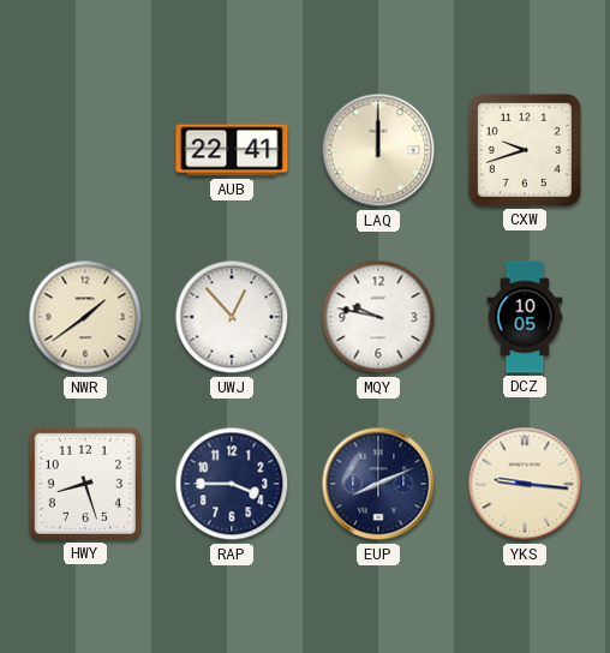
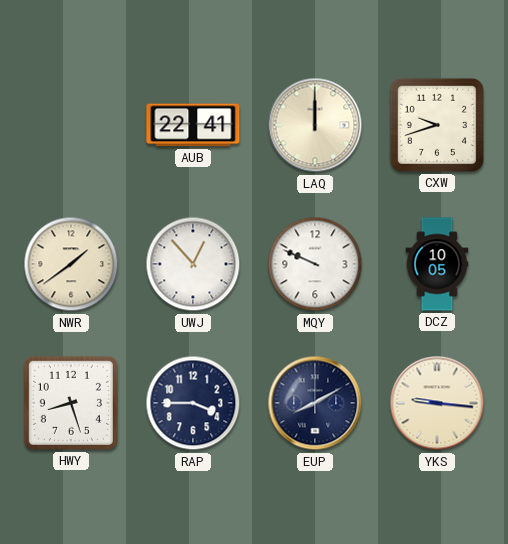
MQY: 9:47 -> 9:49 (315, 264)
EUP: 8:11 -> 8:10 (315, 403)
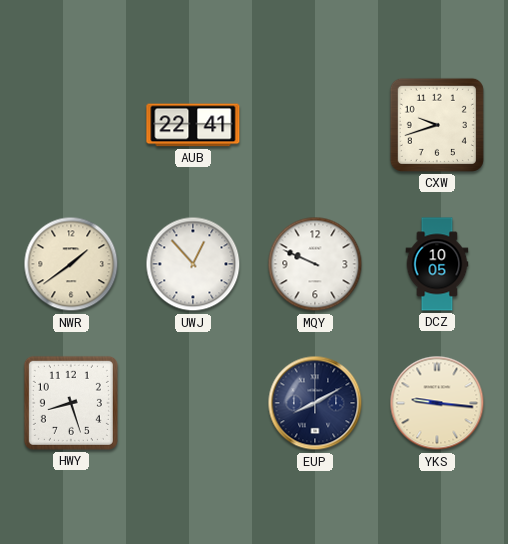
LAQ: 12:00 -> none (315, 125)
RAP: 3:45 -> none (193, 403)
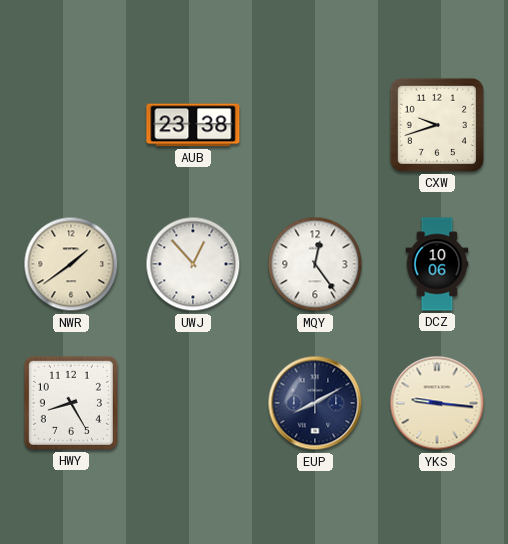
AUB: 22:41 -> 23:38 (193, 125)
MQY: 9:49 -> 12:24 (315, 264)
DCZ: 10:05 -> 10:06 (437, 264)
HWY: 8:27 -> 8:25 (71, 403)
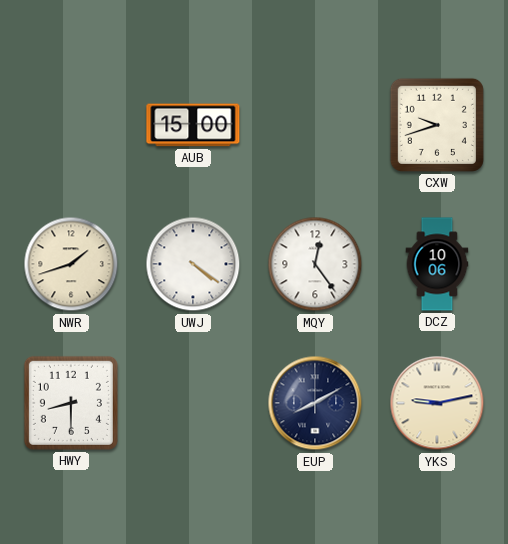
AUB: 23:38 -> 15:00 (193, 125)
NWR: 1:39 -> 1:42 (71, 264)
UWJ: 12:53 -> 4:21 (193, 264)
HWY: 8:25 -> 8:30 (71, 403)
YKS: 9:16 -> 9:13 (437, 403)
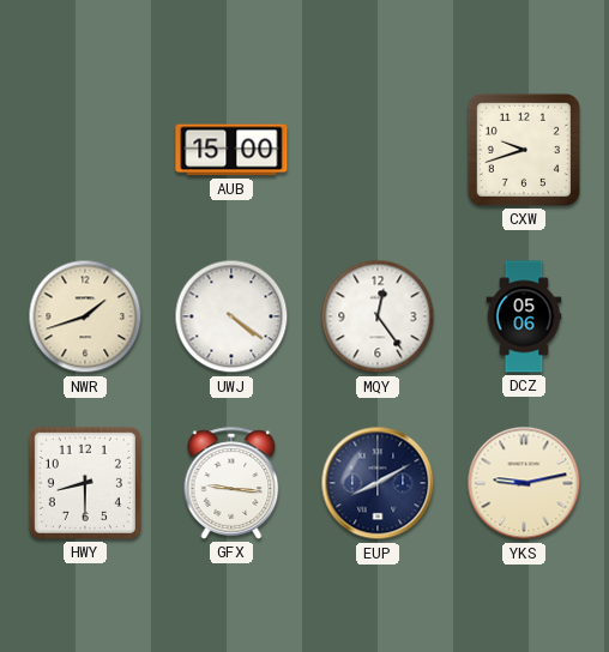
DCZ: 10:06 -> 05:06 (524, 316)
GFX: none -> 9:16 (231, 483)
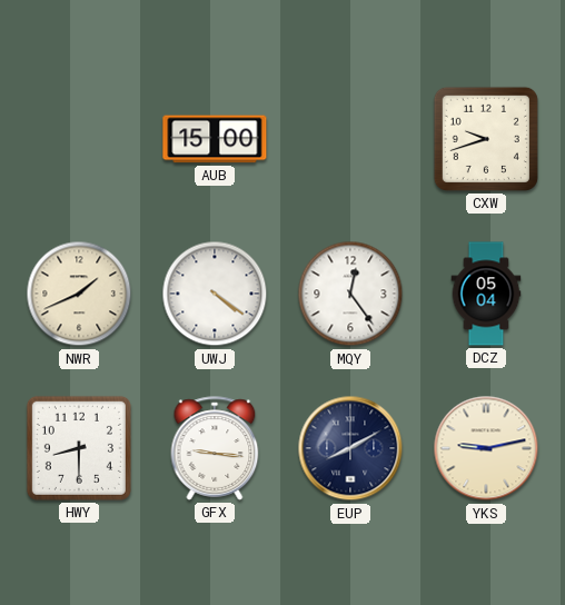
NWR: 1:42 -> 1:41 (79, 294)
DCZ: 05:06 -> 05:04 (486, 294)
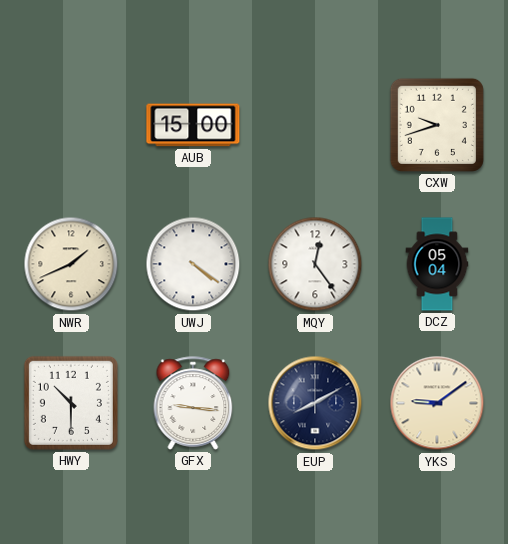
HWY: 8:30 -> 10:30 (71, 403)
YKS: 9:13 -> 9:09 (437, 403)
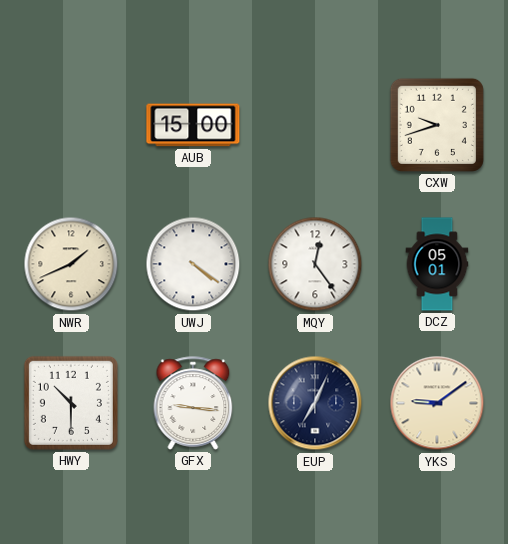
DCZ: 05:04 -> 05:01 (437, 264)
EUP: 8:10 -> 7:04 (315, 403)
